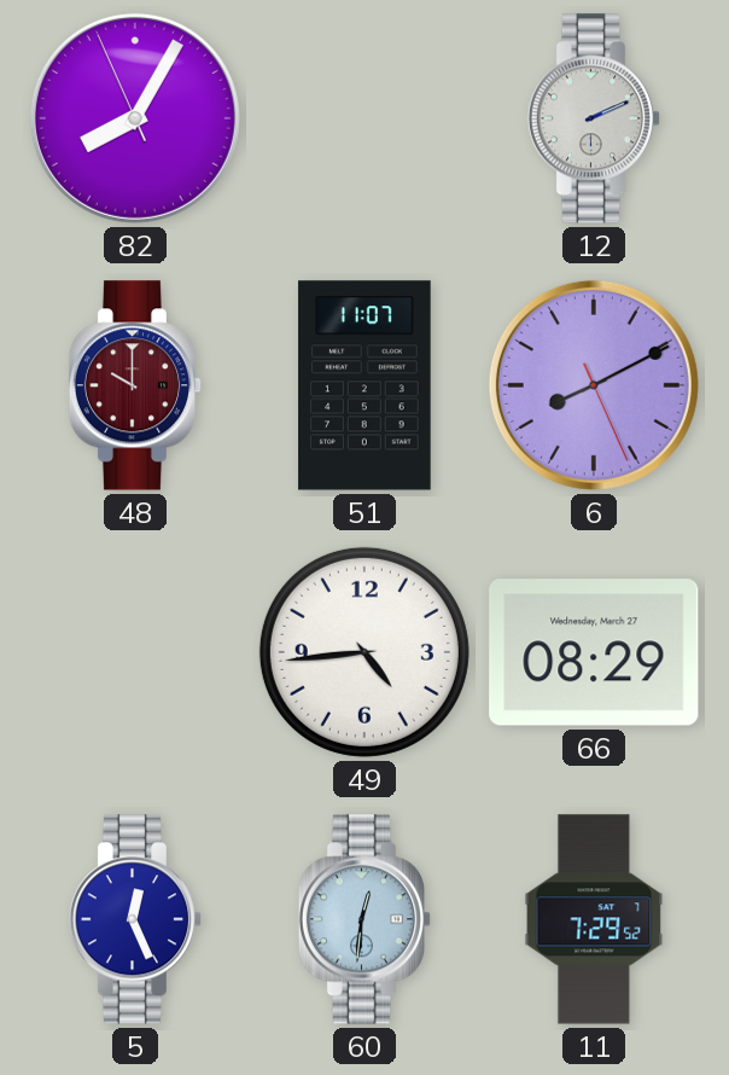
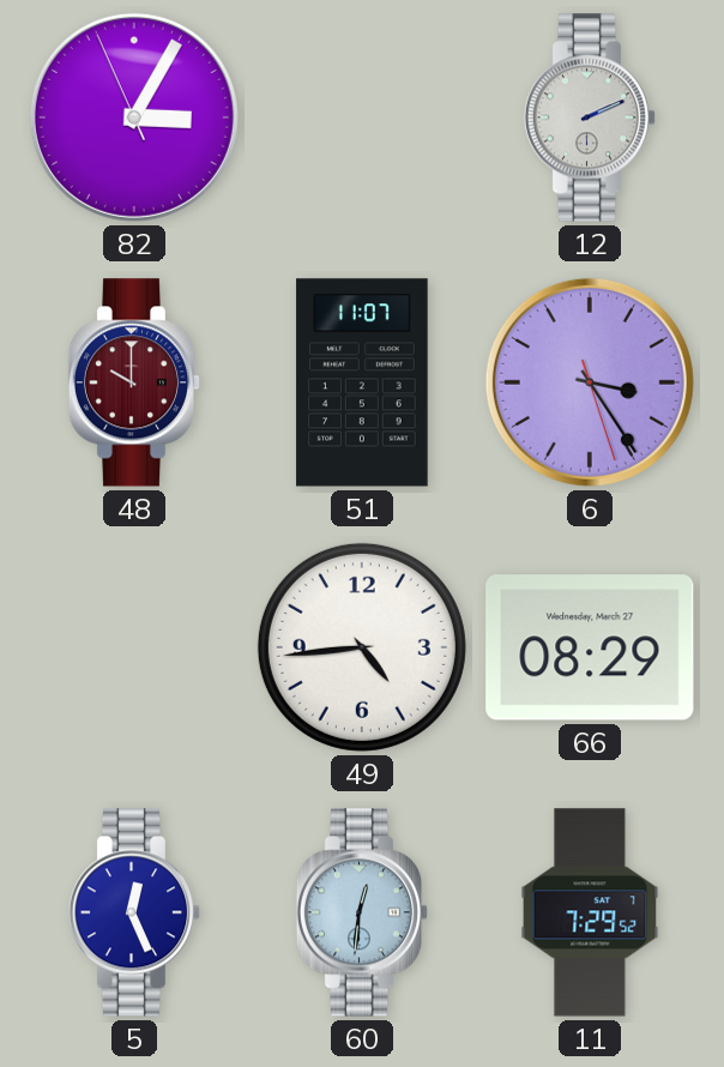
82: 8:04 -> 3:04 (134, 117)
6: 8:10 -> 3:24 (590, 382)
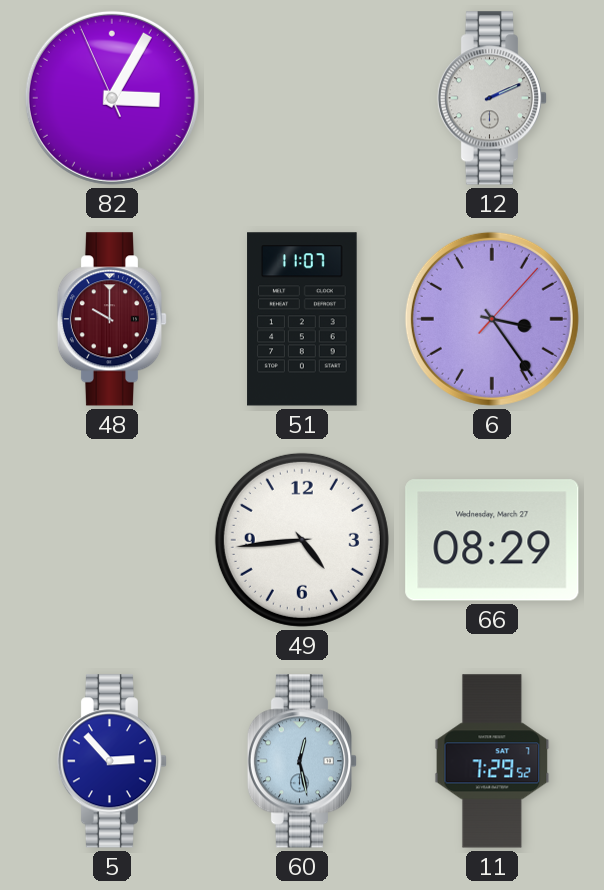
6: 3:24:27 -> 3:24:07 (492, 319)
5: 12:26 -> 2:53 (112, 761)
60: 12:31 -> 12:28 (302, 761)
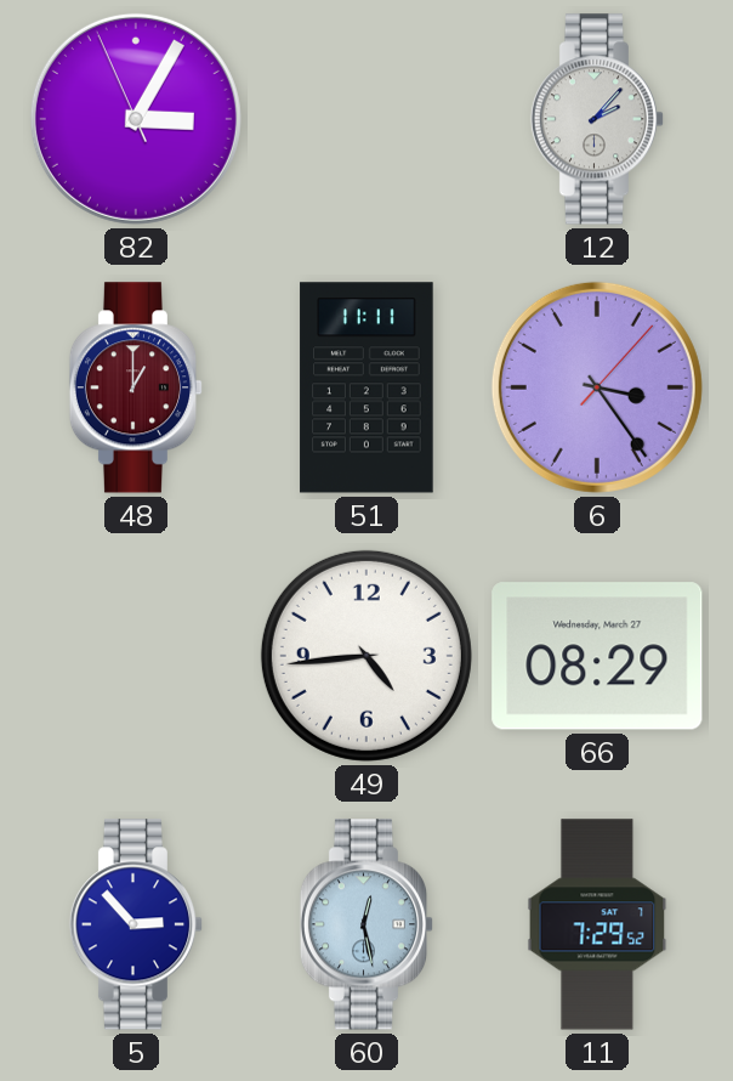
12: 2:11 -> 2:07 (597, 119)
48: 10:00 -> 1:00 (136, 387)
51: 11:07 -> 11:11 (366, 387)
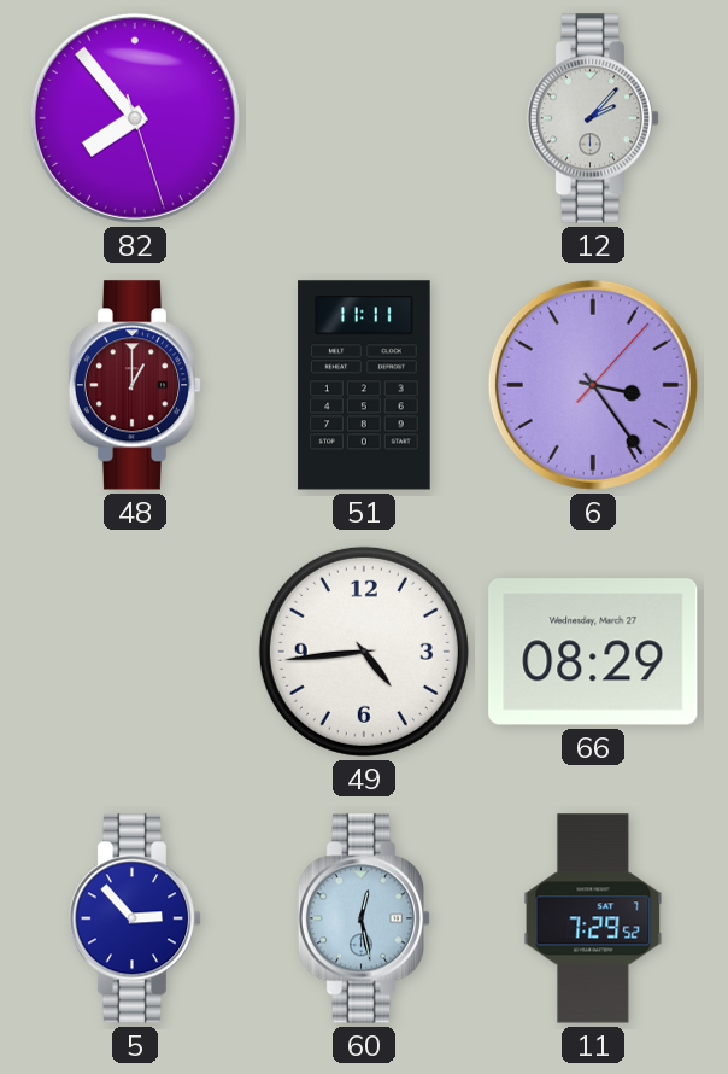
82: 3:04 -> 7:53 (135, 118)
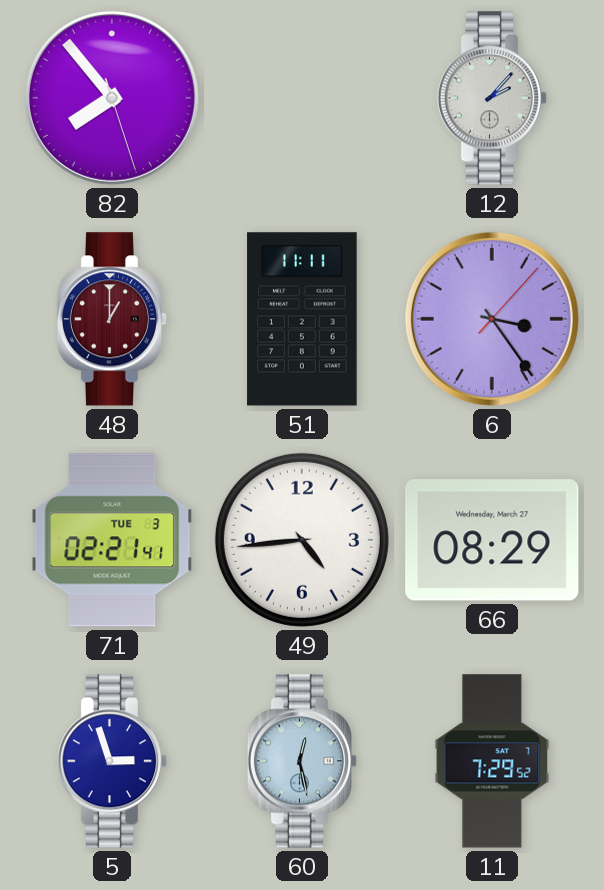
71: none -> 02:21 (112, 540)
5: 2:53 -> 2:57 (112, 761)
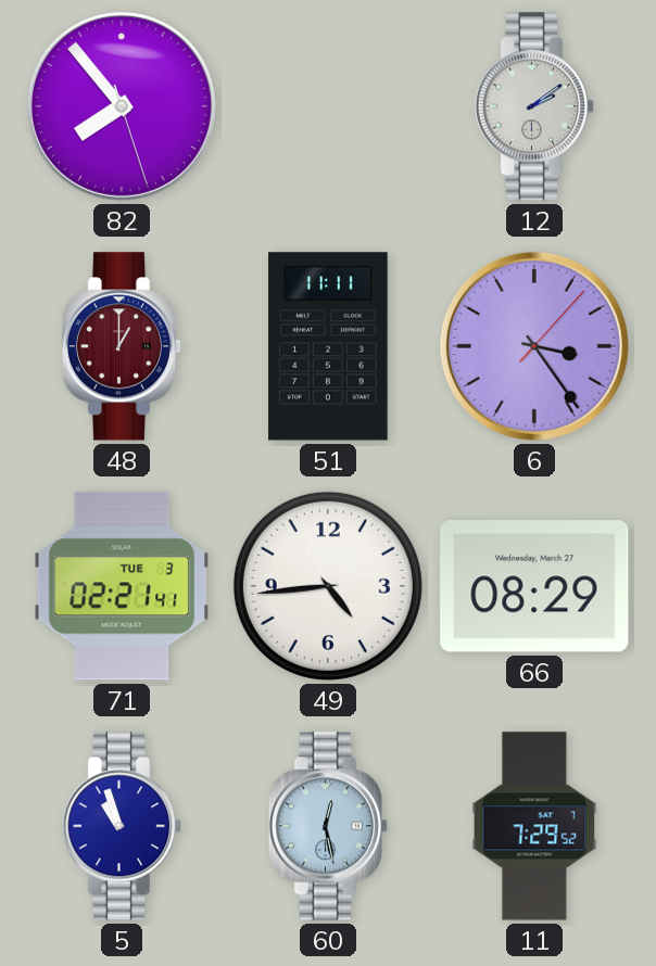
12: 2:07 -> 2:09 (534, 106)
5: 2:57 -> 10:57 (122, 826)
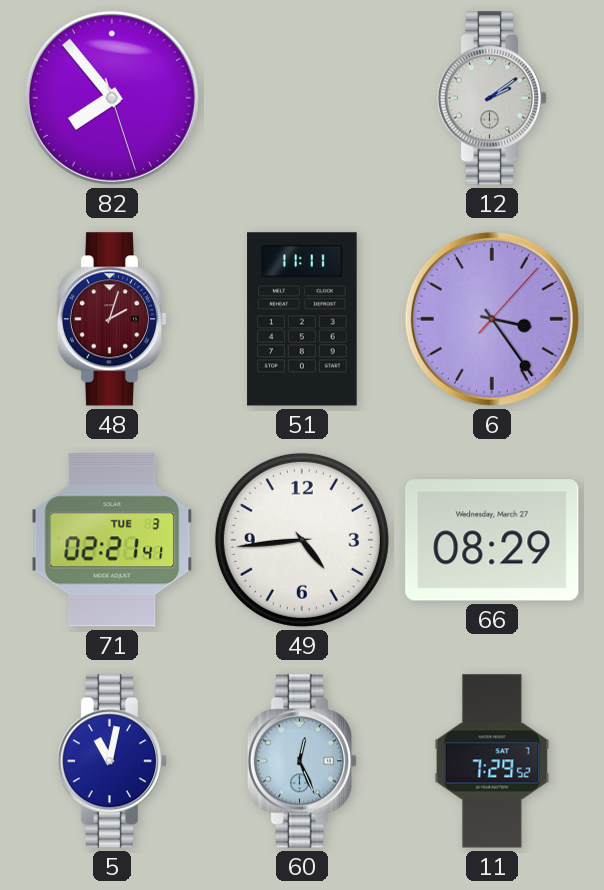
48: 1:00 -> 2:03 (112, 319)
5: 10:57 -> 11:02 (112, 761)
60: 12:28 -> 12:26 (302, 761)
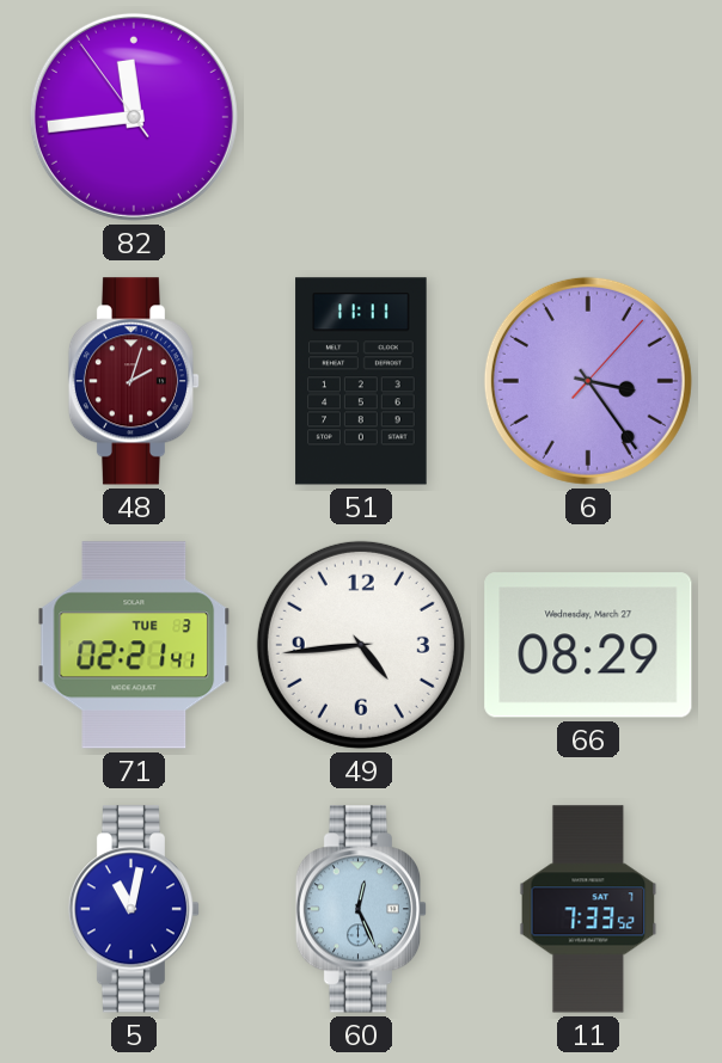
82: 7:53 -> 11:43 (134, 117)
12: 2:09 -> none (492, 98)
11: 7:29 -> 7:33 (588, 909)
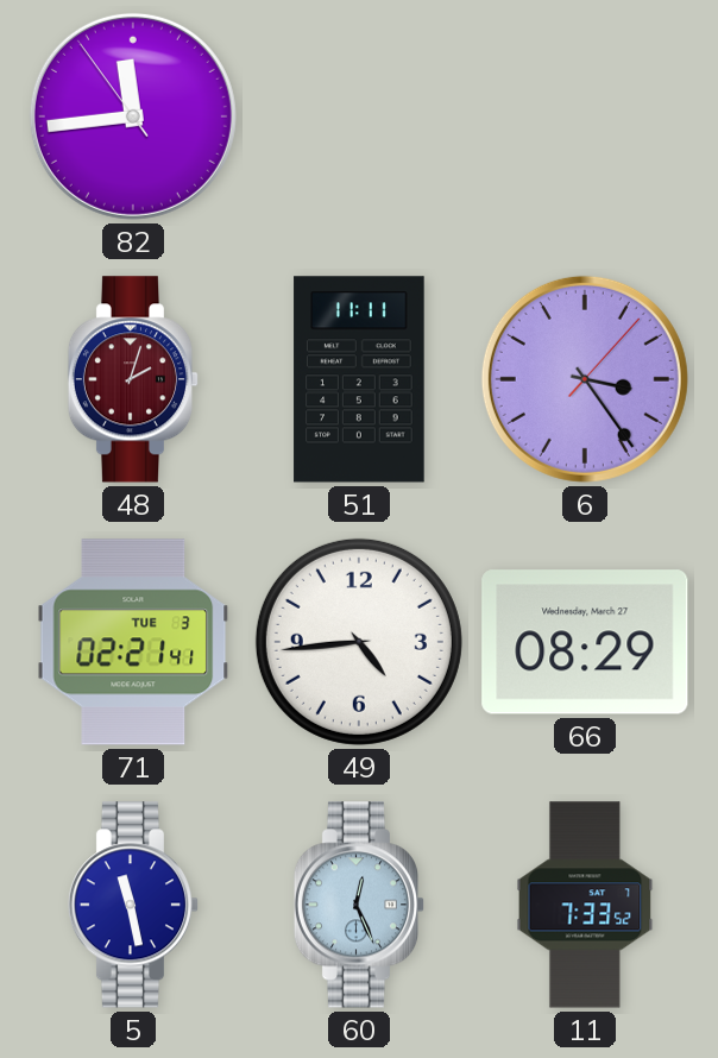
5: 11:02 -> 11:28 (133, 905)
